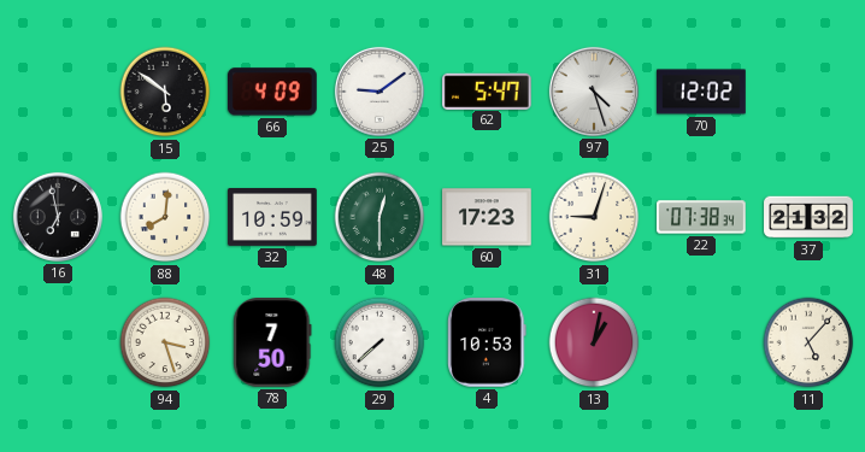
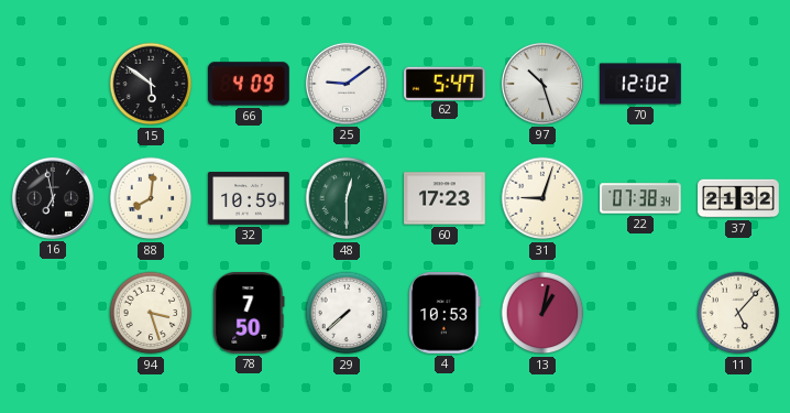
97: 4:27 -> 10:27 (542, 84)
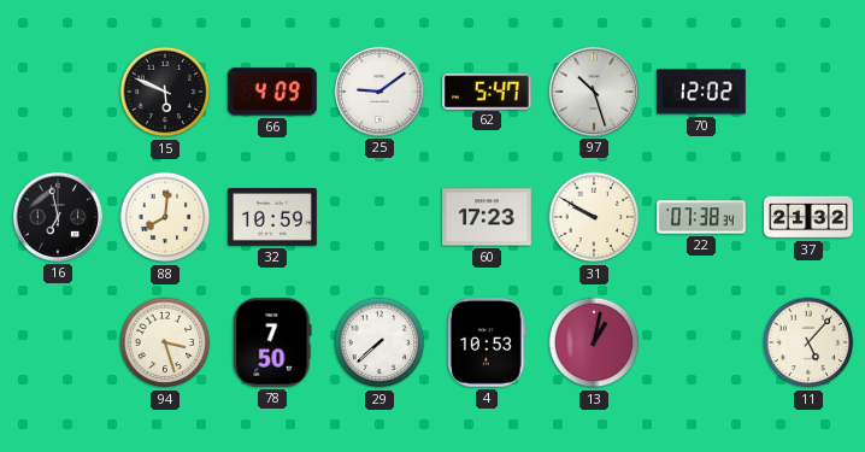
15: 5:51 -> 5:49 (165, 92)
48: 12:30 -> none (347, 198)
31: 9:03 -> 9:50 (594, 217)
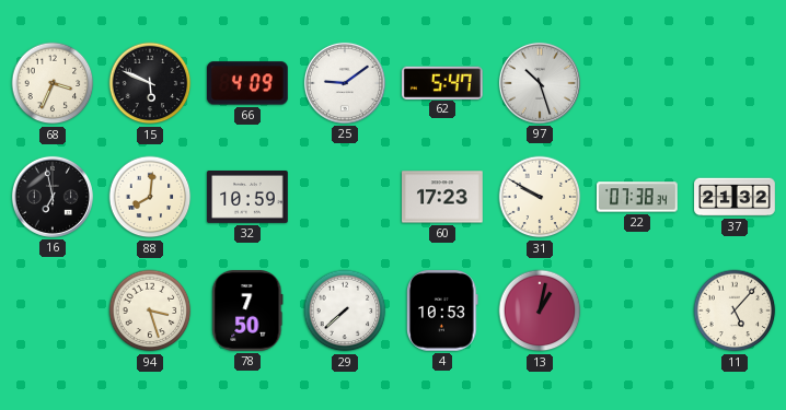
68: none -> 3:34 (53, 83)
70: 12:02 -> none (701, 92)
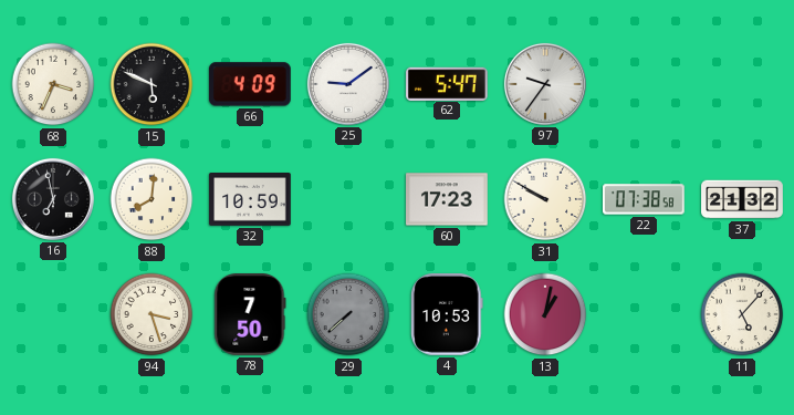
97: 10:27 -> 9:36 (545, 84)
22: 07:38:34 -> 07:38:58 (645, 199)
29 dial: white -> grey (348, 314)
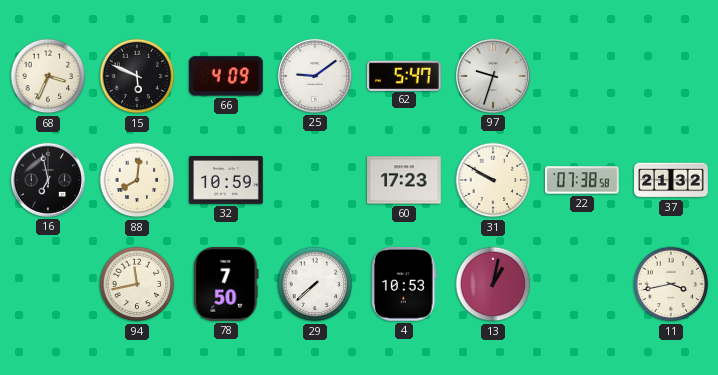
97: 9:36 -> 9:33 (493, 76)
94: 3:27 -> 11:43 (137, 284)
29 dial: grey -> white (315, 284)
11: 5:07 -> 3:43 (671, 284)
